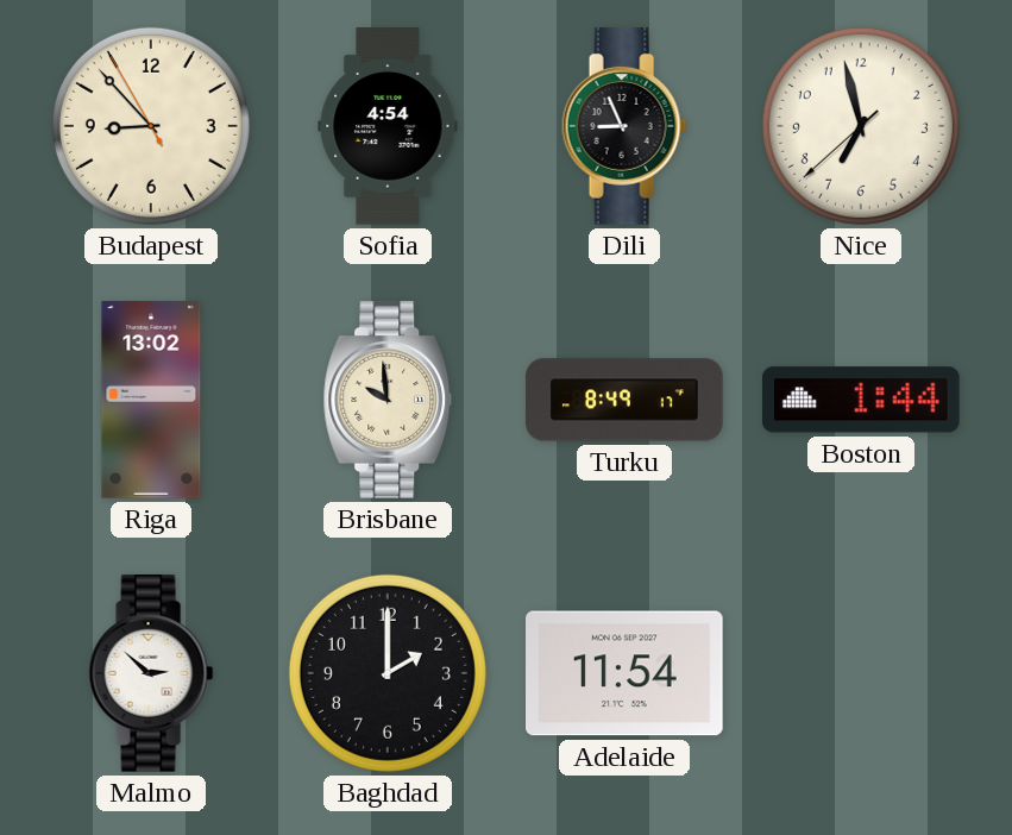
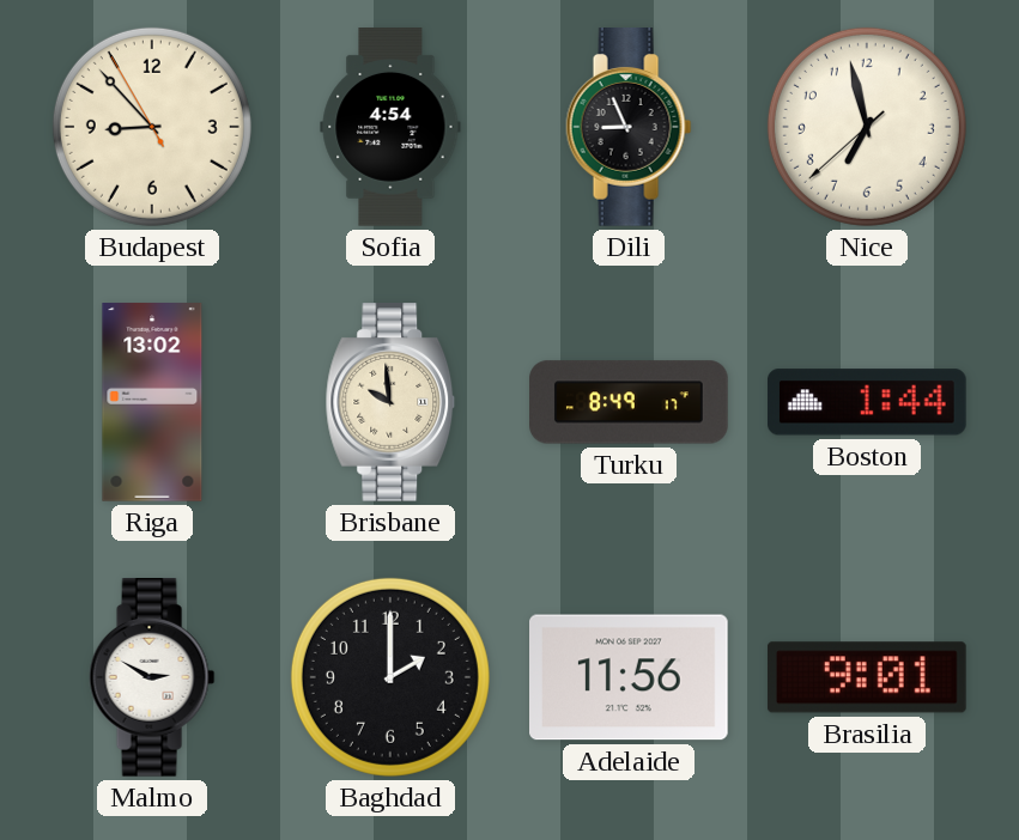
Malmo: 2:52 -> 2:50 (152, 678)
Adelaide: 11:54 -> 11:56 (630, 677)
Brasilia: none -> 9:01 (867, 677)
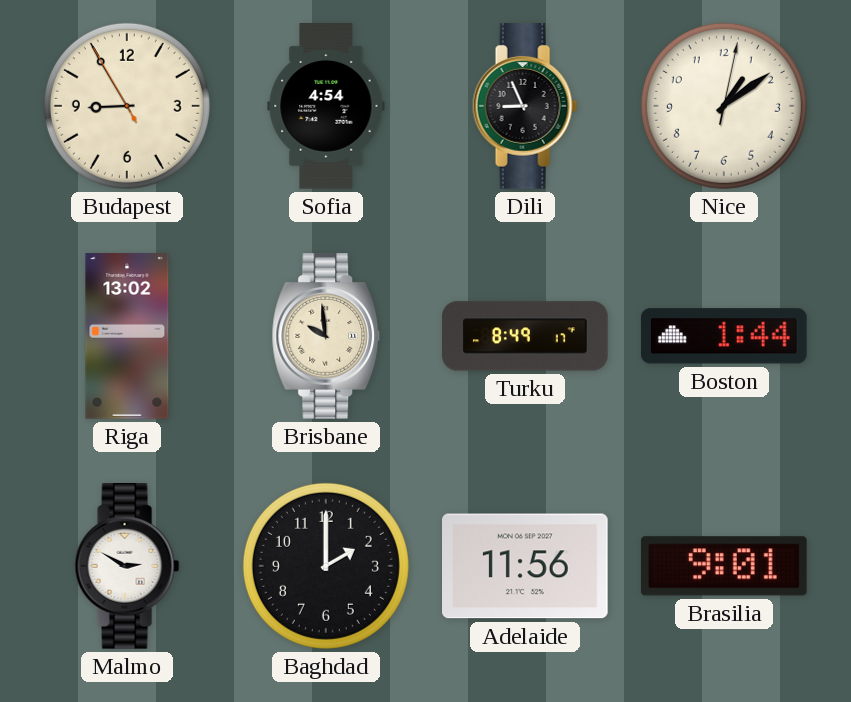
Budapest: 8:52 -> 8:54 (127, 106)
Nice: 6:57 -> 1:09 (724, 106)
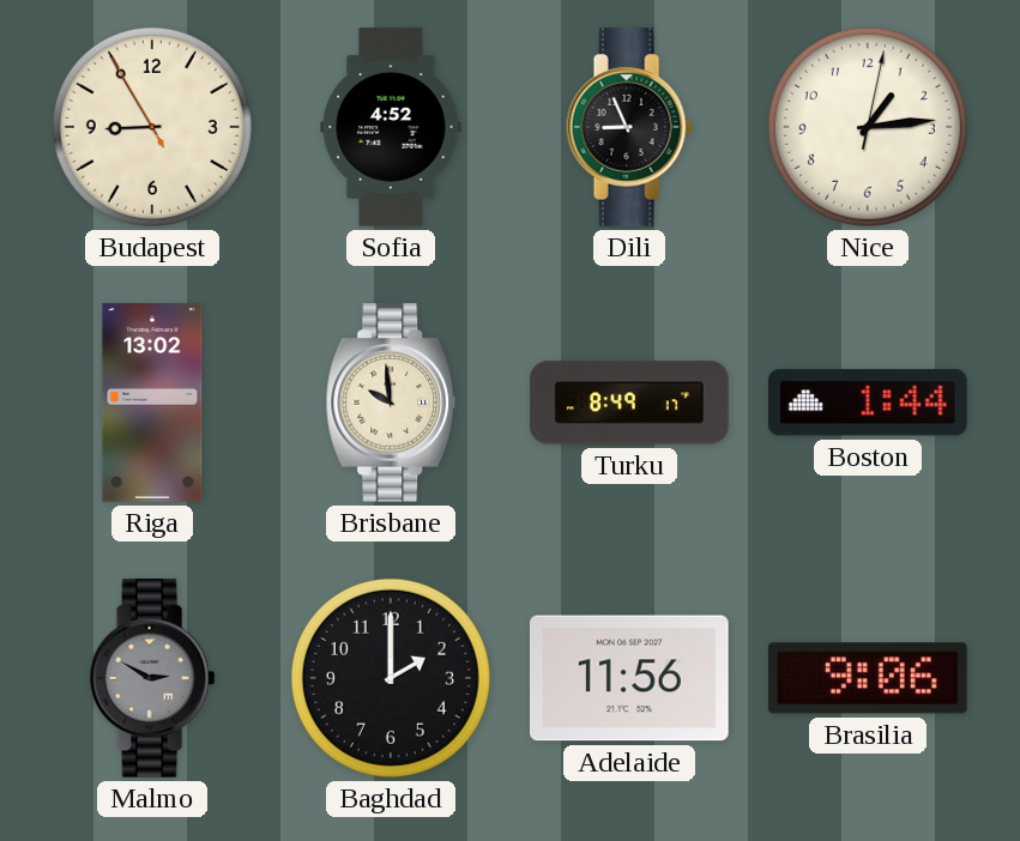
Sofia: 4:54 -> 4:52 (391, 127)
Nice: 1:09 -> 1:14 (868, 127)
Malmo dial: white -> grey (152, 679)
Brasilia: 9:01 -> 9:06 (868, 678)
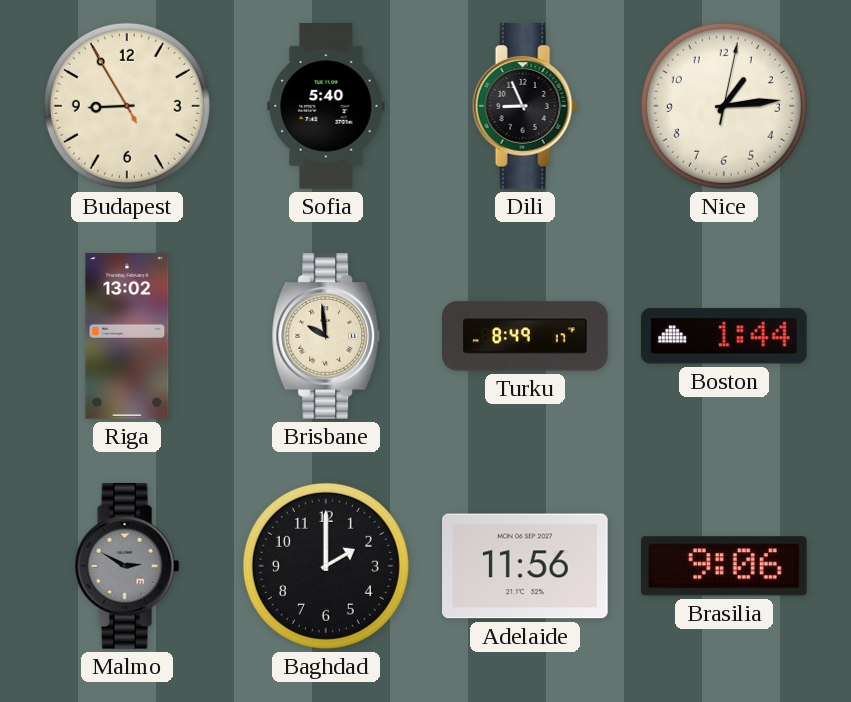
Sofia: 4:52 -> 5:40 (326, 106)
